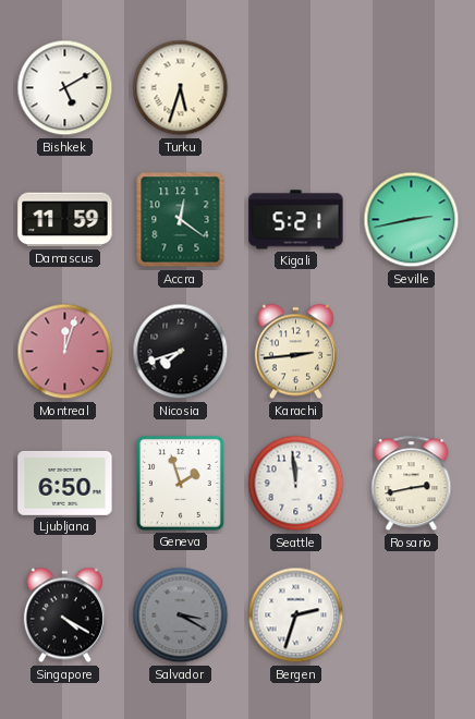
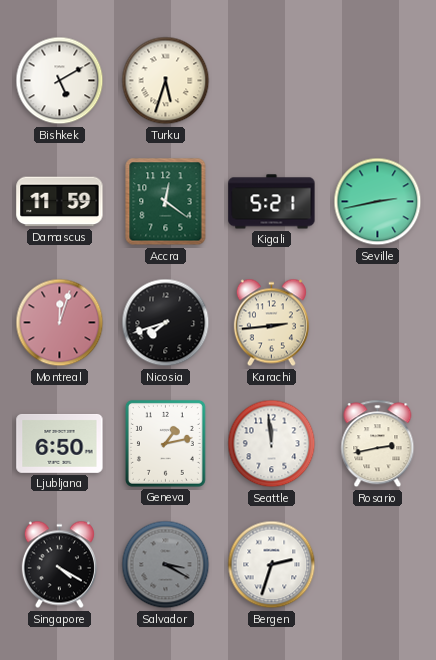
Geneva: 1:57 -> 1:13 (165, 443)
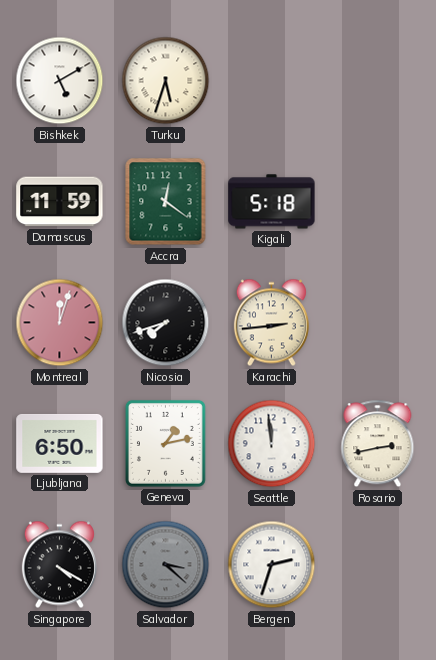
Kigali: 5:21 -> 5:18 (272, 202)
Seville: 2:43 -> none (378, 202)
Salvador: 3:20 -> 3:22 (166, 565)
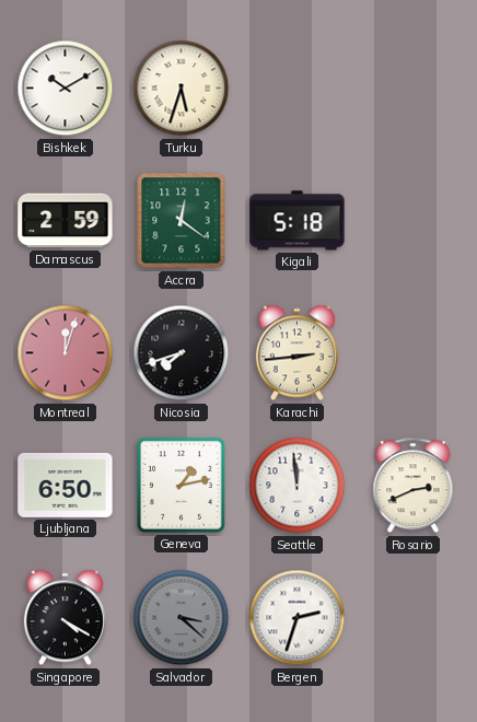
Bishkek: 5:10 -> 10:10 (66, 89)
Damascus: 11:59 -> 2:59 (66, 221)
Rosario: 2:43 -> 2:41 (414, 486)
